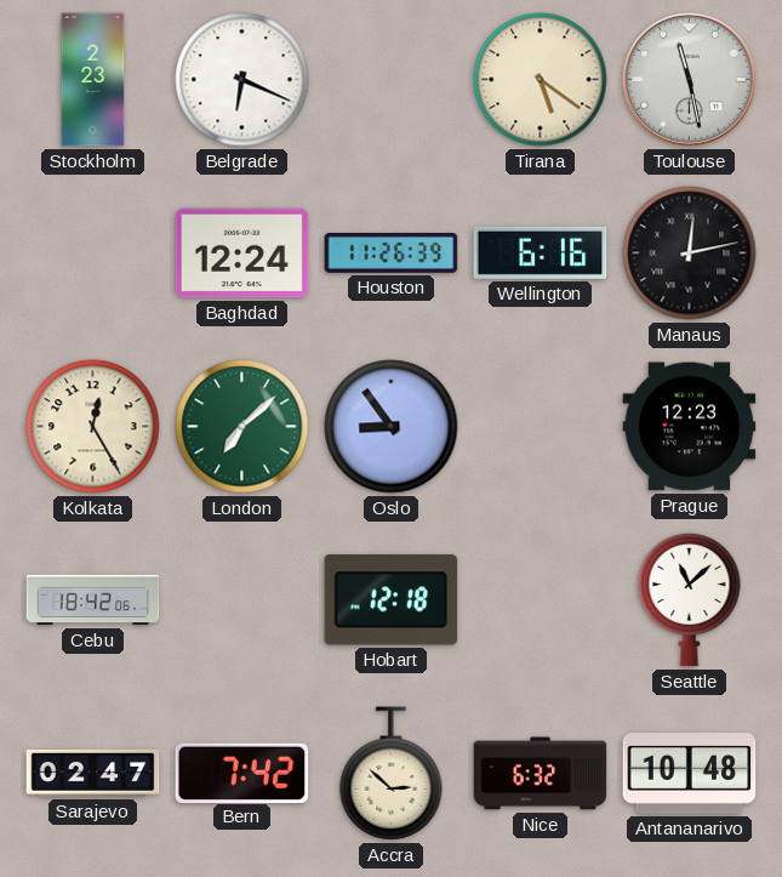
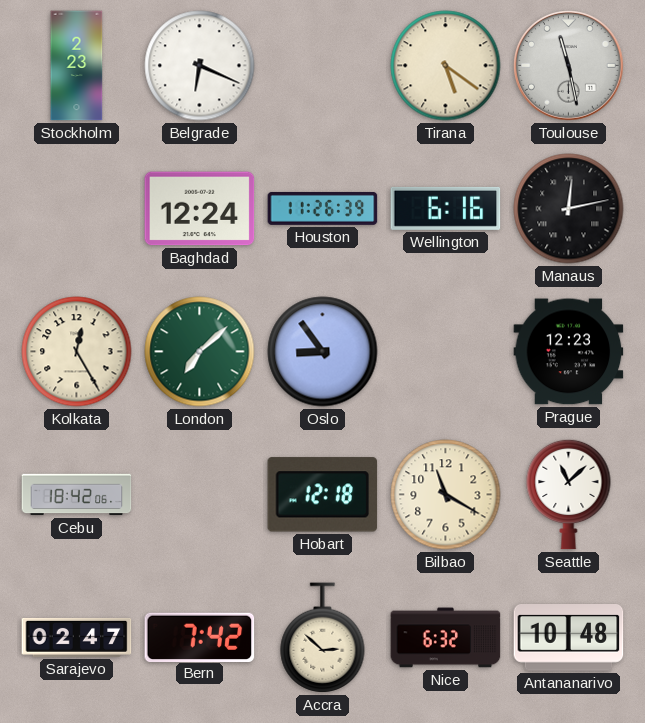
Bilbao: none -> 11:20 (446, 495)
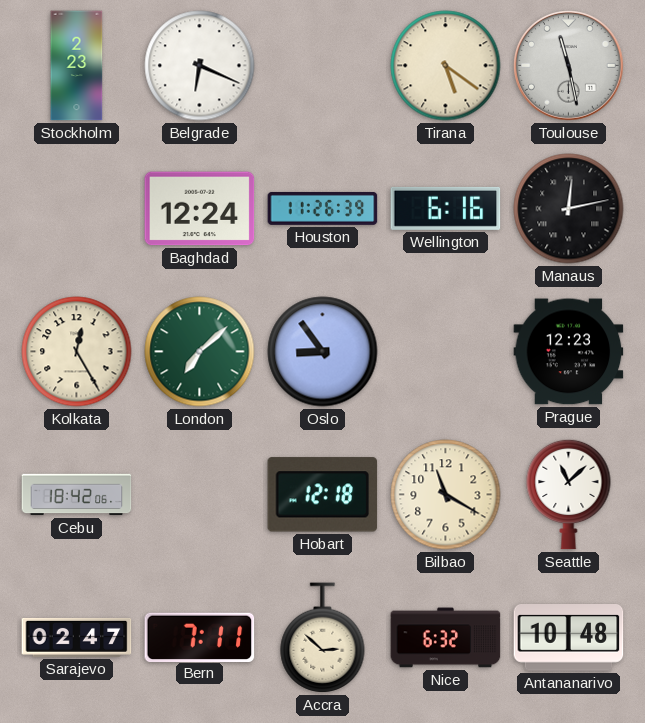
Bern: 7:42 -> 7:11 (200, 637)
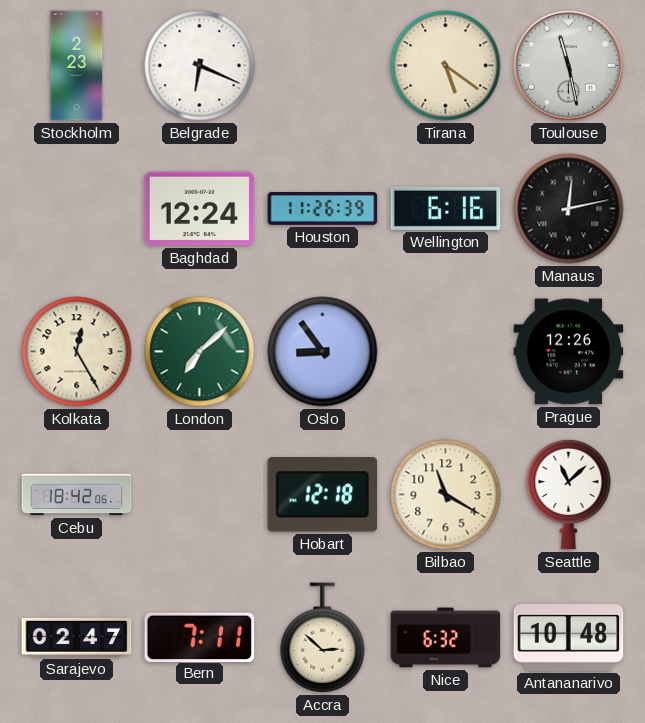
Prague: 12:23 -> 12:26 (569, 352)
